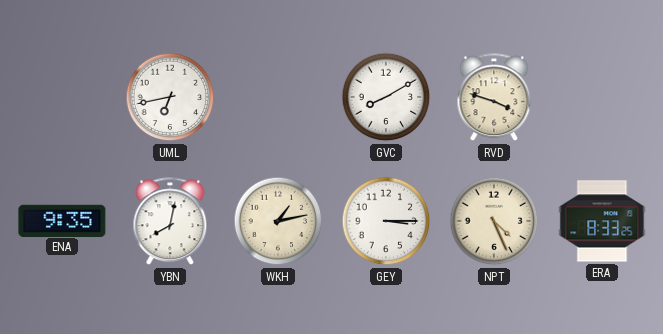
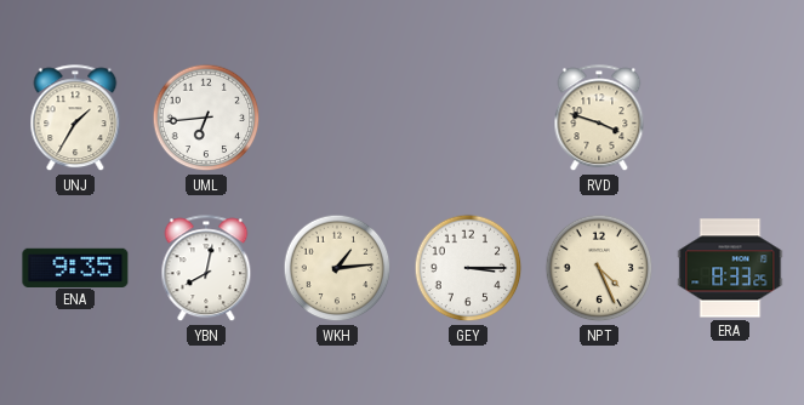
UNJ: none -> 1:35 (75, 119)
UML: 6:43 -> 6:44 (206, 118)
GVC: 8:10 -> none (386, 97)
WKH: 1:13 -> 1:14 (337, 268)
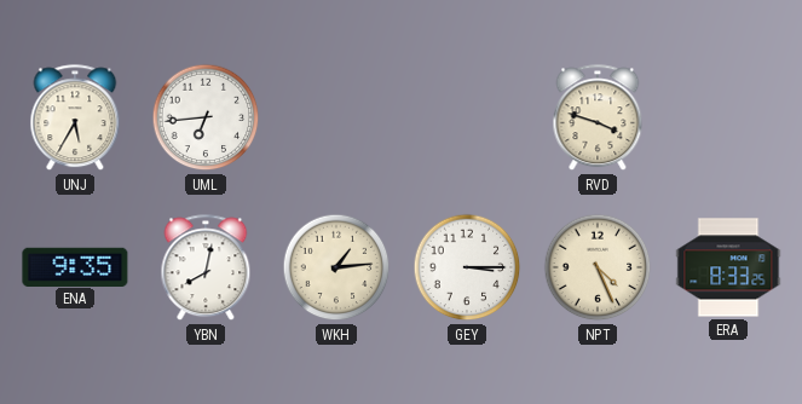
UNJ: 1:35 -> 5:35 (75, 119)
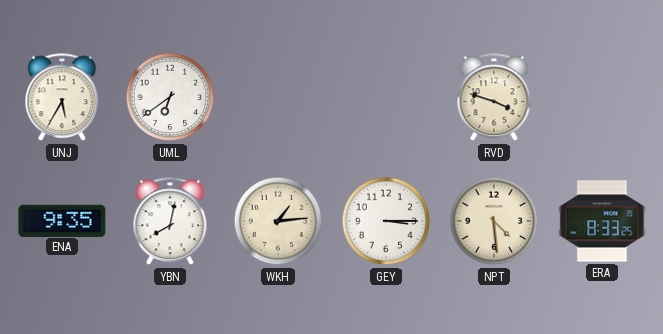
UML: 6:44 -> 6:39 (170, 97)
NPT: 4:26 -> 4:29 (494, 221)
